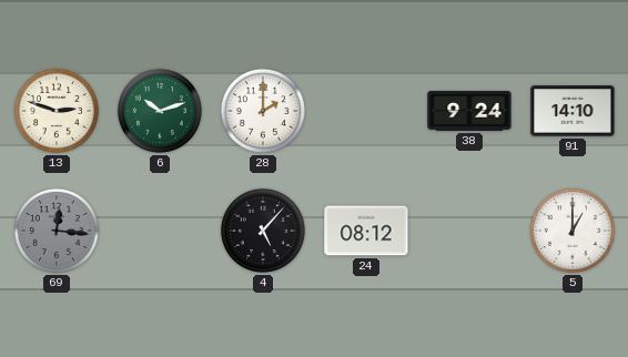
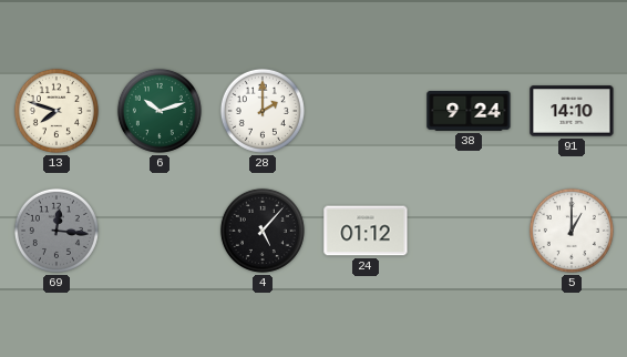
13: 2:48 -> 7:48 (56, 111)
24: 08:12 -> 01:12 (366, 231)
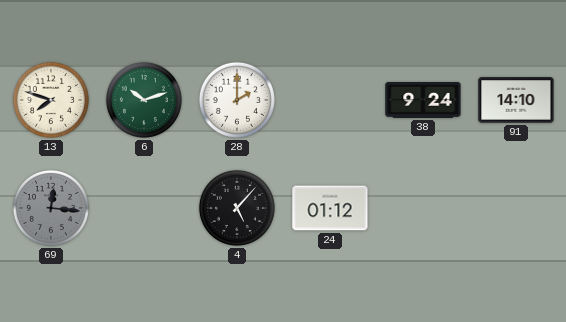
5: 1:00 -> none (572, 231)
